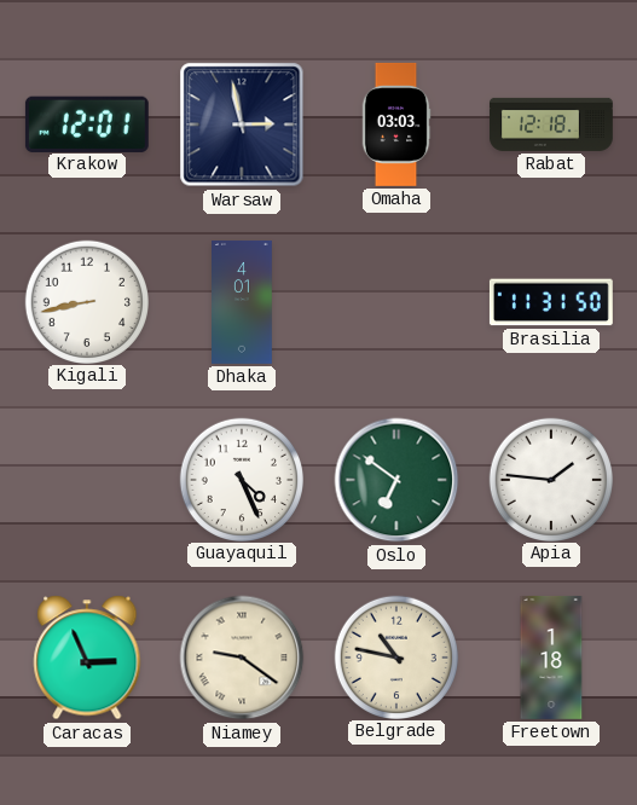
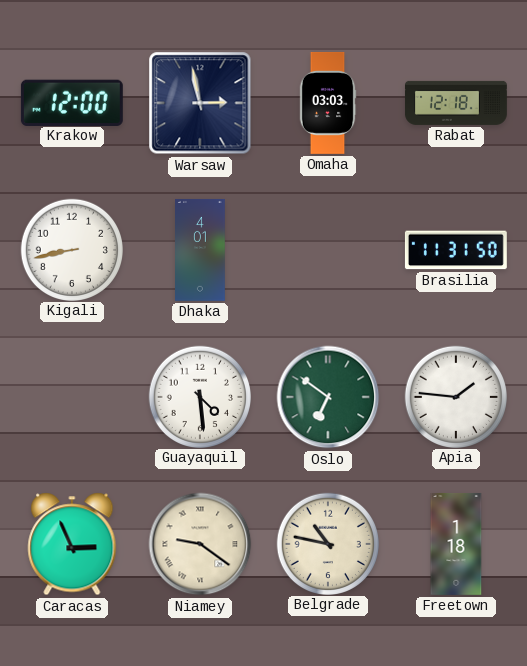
Krakow: 12:01 -> 12:00 (72, 102)
Guayaquil: 4:26 -> 4:29 (199, 396)
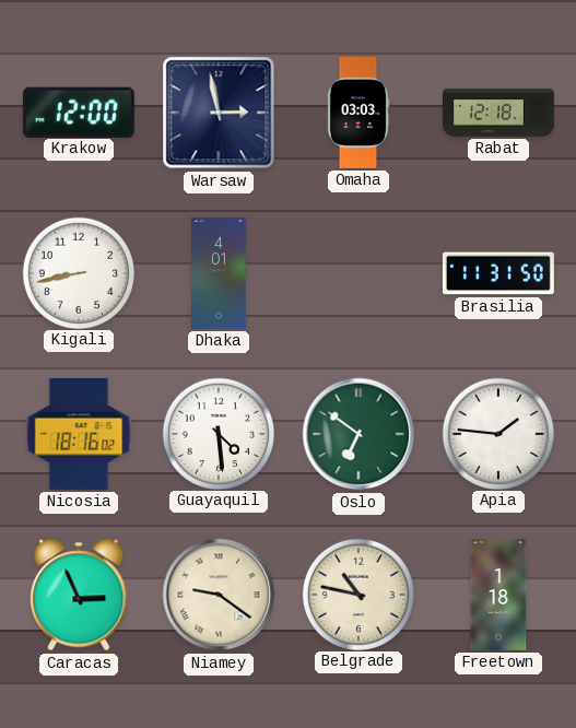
Nicosia: none -> 18:16 (79, 434)
